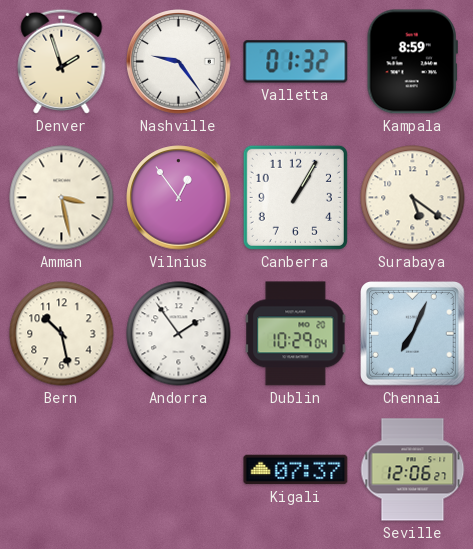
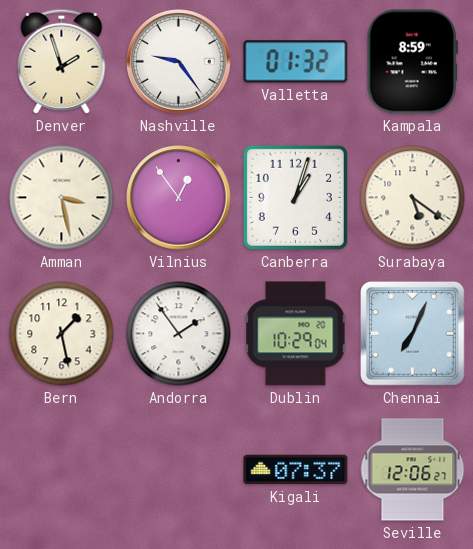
Canberra: 1:05 -> 1:03 (295, 197)
Bern: 10:28 -> 1:28 (62, 334)
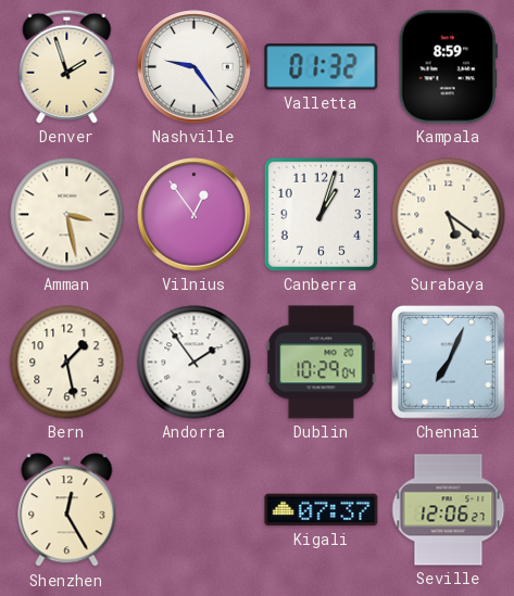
Shenzhen: none -> 12:25 (67, 510)
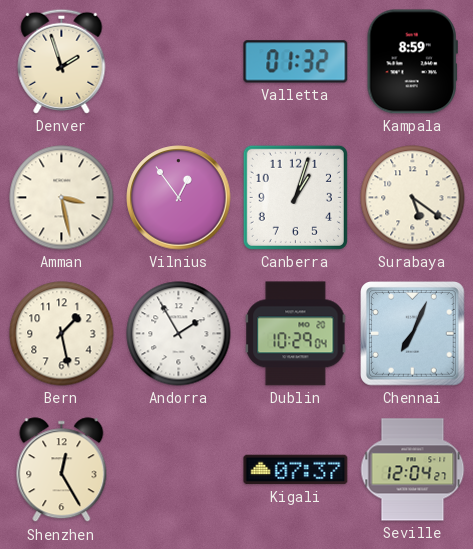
Nashville: 9:24 -> none (195, 67)
Andorra: 1:54 -> 1:55 (179, 334)
Seville: 12:06 -> 12:04 (413, 470)
